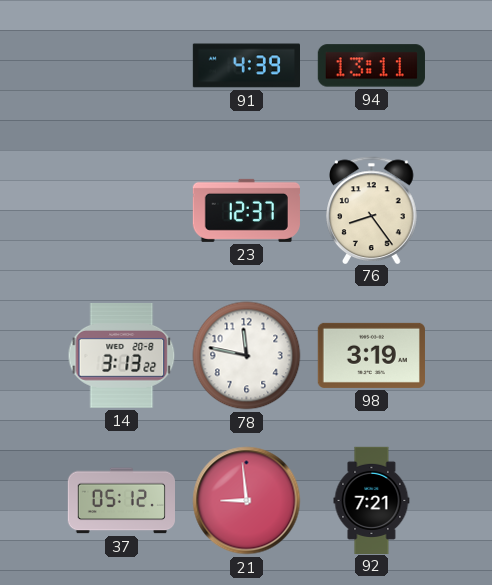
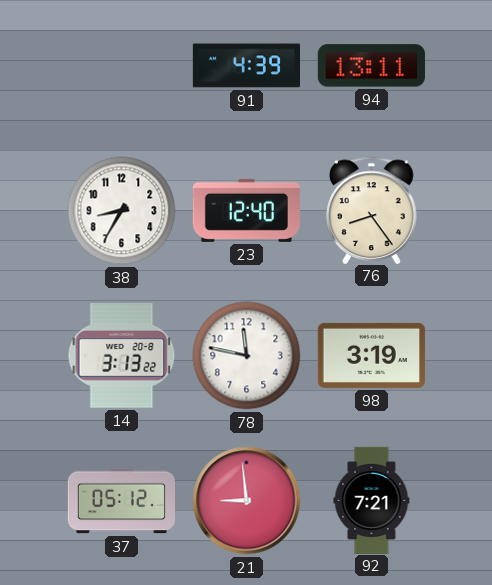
38: none -> 8:35 (122, 211)
23: 12:37 -> 12:40 (246, 210)
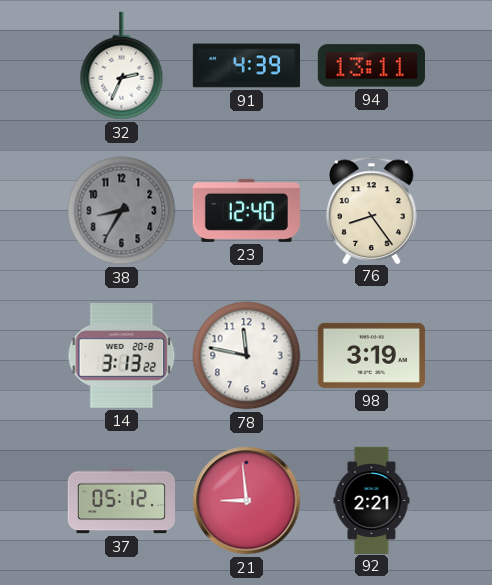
32: none -> 2:34 (122, 66)
38 dial: white -> grey (122, 211)
92: 7:21 -> 2:21 (372, 500)
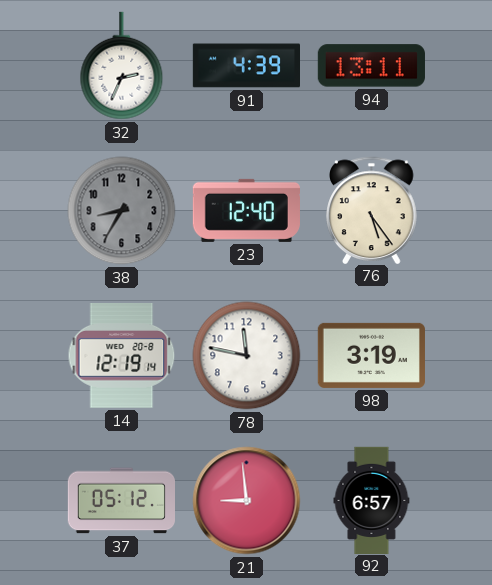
76: 8:24 -> 5:24 (372, 210)
14: 3:13 -> 12:19 (122, 356)
92: 2:21 -> 6:57 (372, 500)
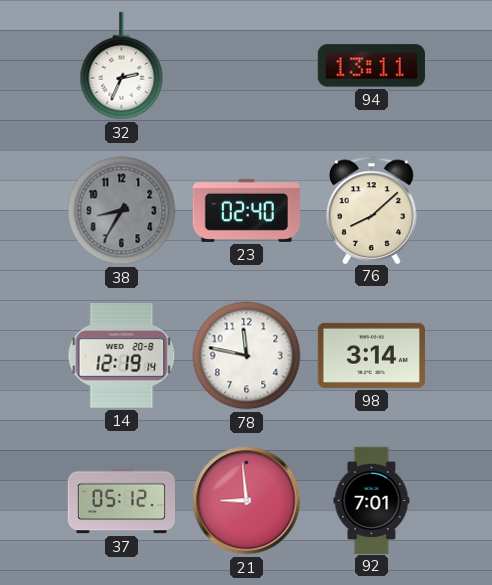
91: 4:39 -> none (246, 66)
23: 12:40 -> 02:40 (246, 210)
76: 5:24 -> 8:08 (372, 210)
98: 3:19 -> 3:14 (371, 355)
92: 6:57 -> 7:01 (372, 500)
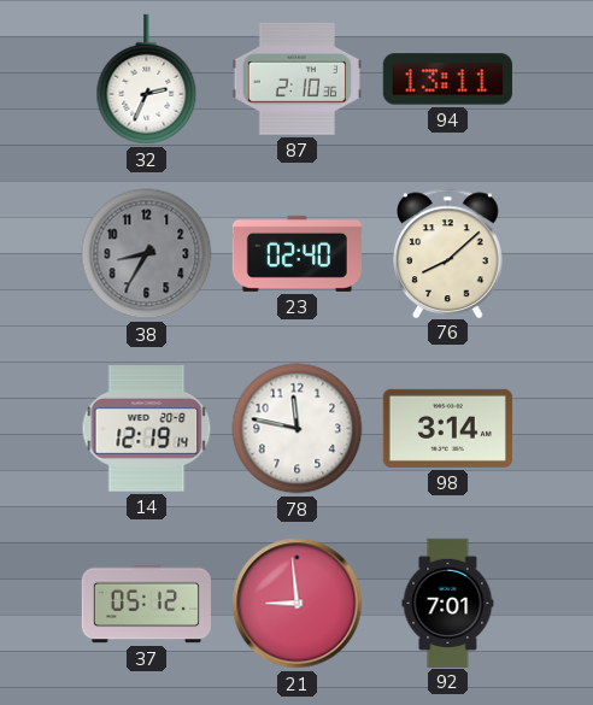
87: none -> 2:10 (296, 78)
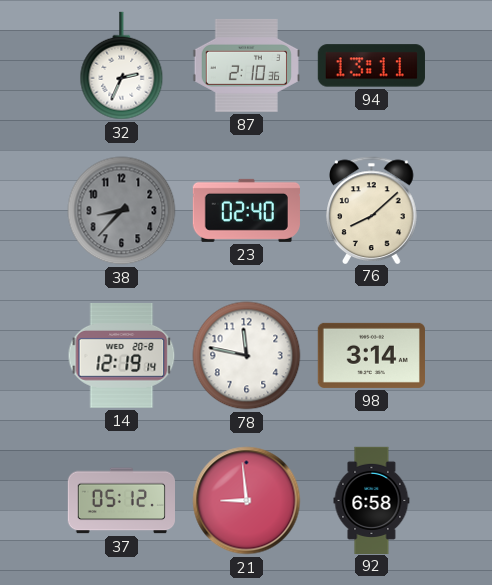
38: 8:35 -> 8:37 (122, 211)
92: 7:01 -> 6:58 (372, 500)
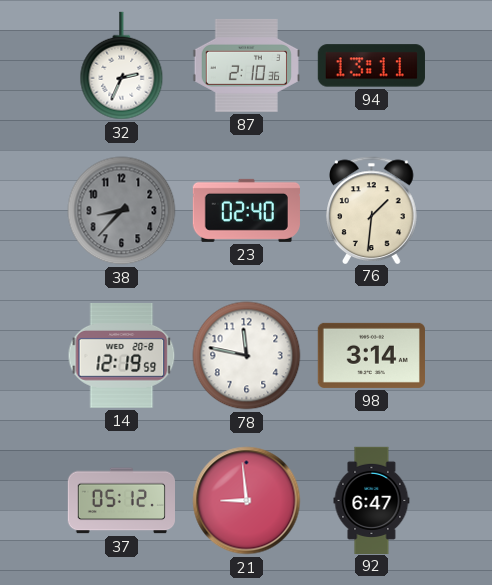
76: 8:08 -> 1:31 (372, 210)
14: 12:19:14 -> 12:19:59 (122, 356)
92: 6:58 -> 6:47 (372, 500)
